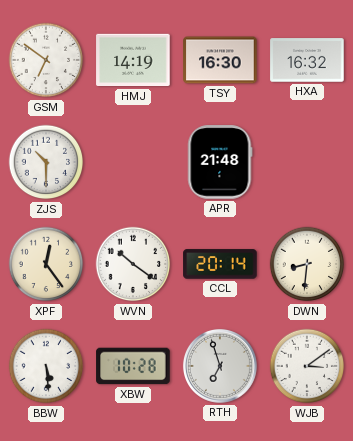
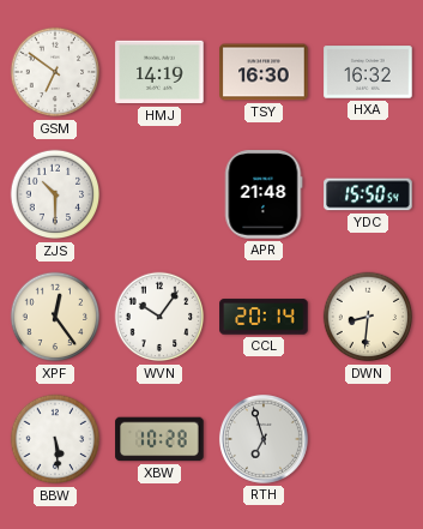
YDC: none -> 15:50 (368, 194)
WVN: 10:21 -> 10:06 (159, 317)
WJB: 3:09 -> none (307, 366)
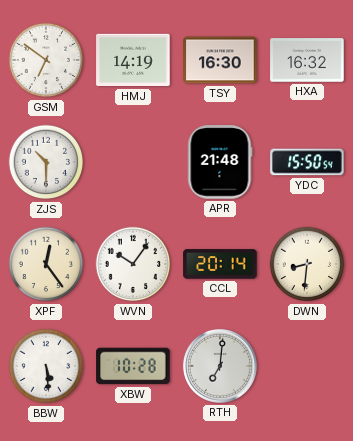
RTH: 6:57 -> 7:01 (220, 366)
